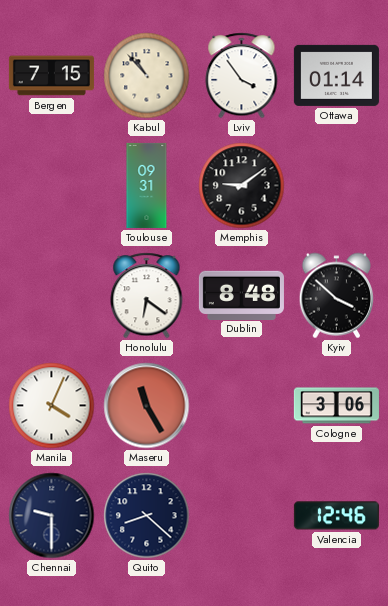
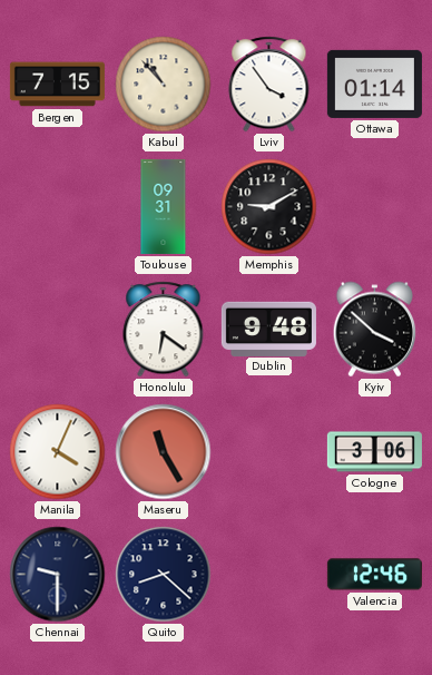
Memphis: 9:09 -> 9:10 (269, 207)
Dublin: 8:48 -> 9:48 (268, 329)
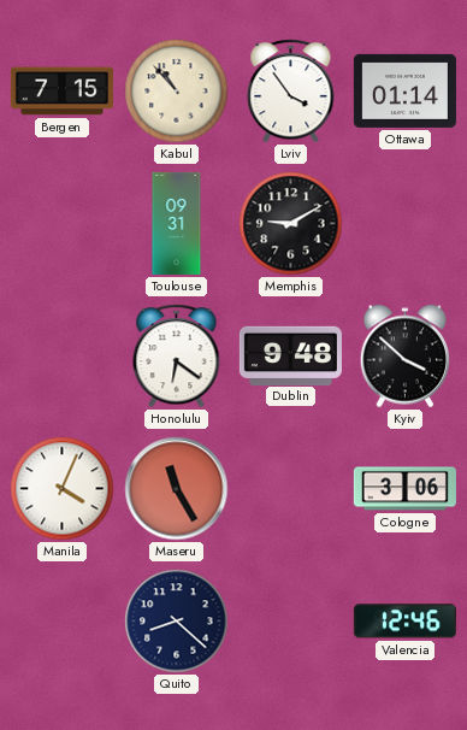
Chennai: 9:30 -> none (58, 575)
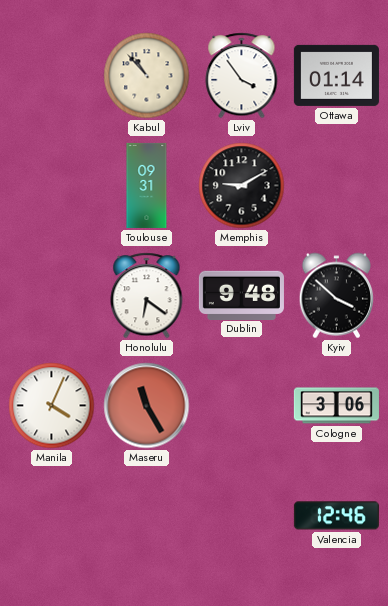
Bergen: 7:15 -> none (61, 92)
Quito: 8:22 -> none (177, 622)
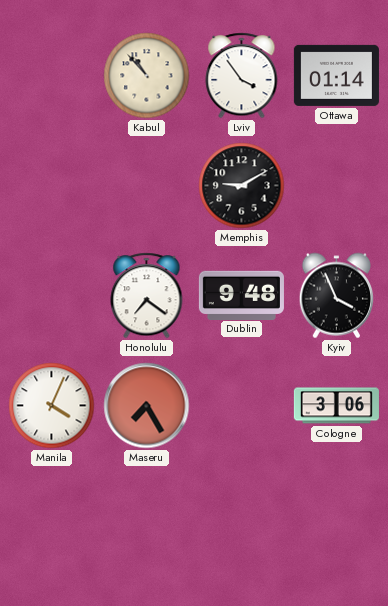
Toulouse: 09:31 -> none (147, 185)
Honolulu: 6:21 -> 7:21 (147, 296)
Kyiv: 3:52 -> 3:56 (337, 296)
Maseru: 11:25 -> 7:25 (147, 406)
Valencia: 12:46 -> none (336, 516)
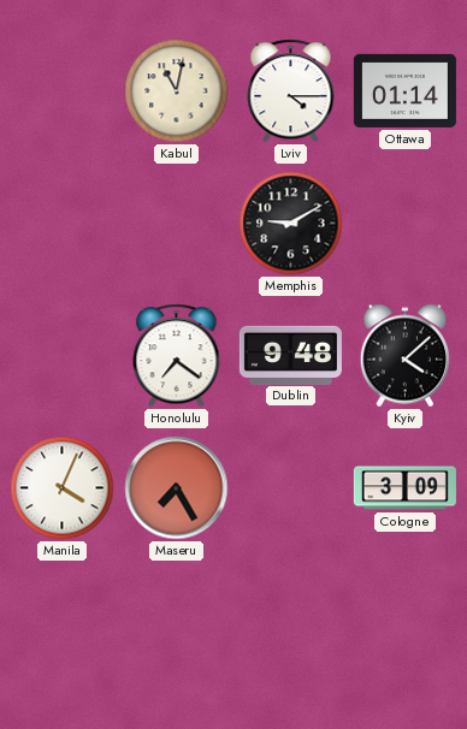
Kabul: 10:53 -> 11:02 (177, 91)
Lviv: 3:54 -> 4:15 (291, 91)
Kyiv: 3:56 -> 4:08 (406, 356)
Cologne: 3:06 -> 3:09 (404, 488)
